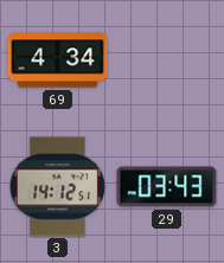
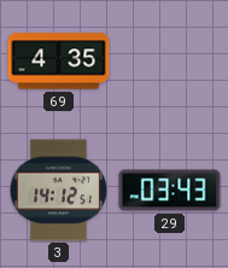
69: 4:34 -> 4:35 (59, 62)
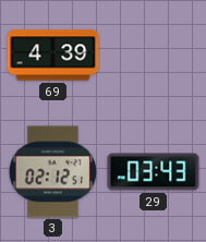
69: 4:35 -> 4:39 (53, 56)
3: 14:12 -> 02:12 (52, 172)
